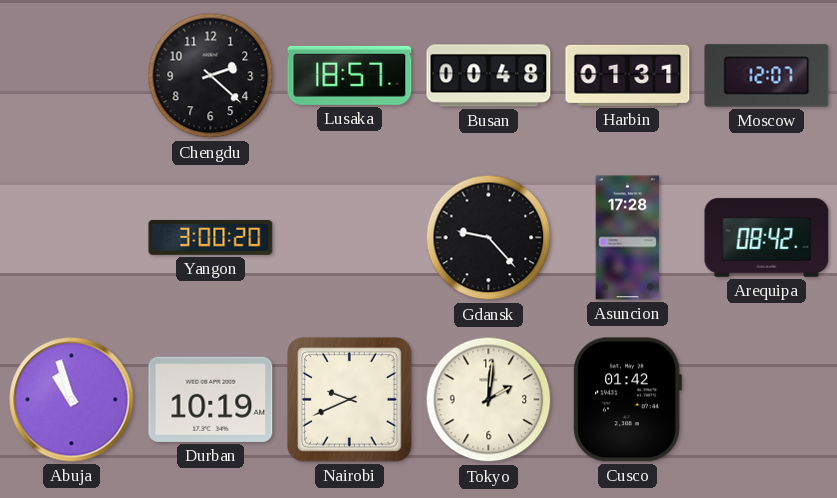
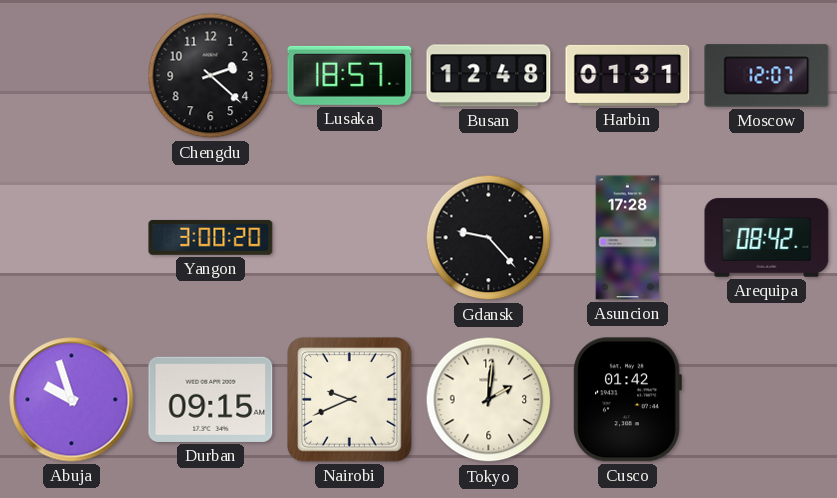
Busan: 00:48 -> 12:48 (489, 76)
Abuja: 10:57 -> 9:57 (72, 400)
Durban: 10:19 -> 09:15 (211, 399)
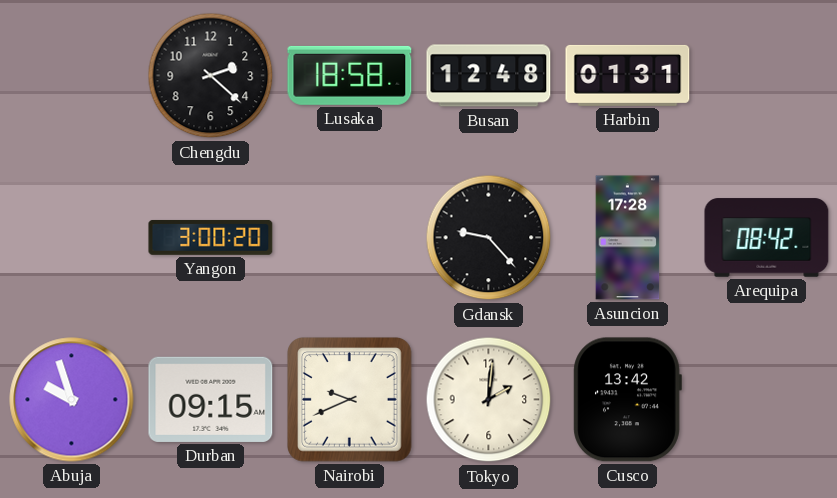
Lusaka: 18:57 -> 18:58 (350, 75)
Moscow: 12:07 -> none (767, 76)
Cusco: 01:42 -> 13:42 (627, 400)
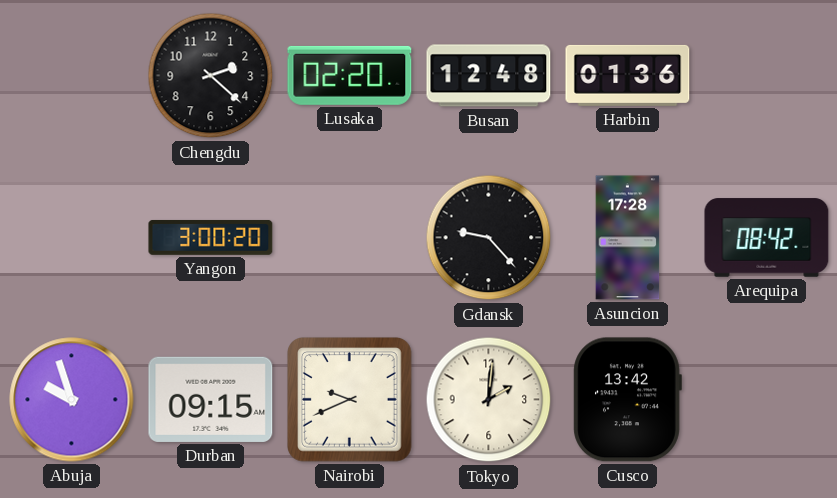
Lusaka: 18:58 -> 02:20 (350, 75)
Harbin: 01:31 -> 01:36 (628, 75)
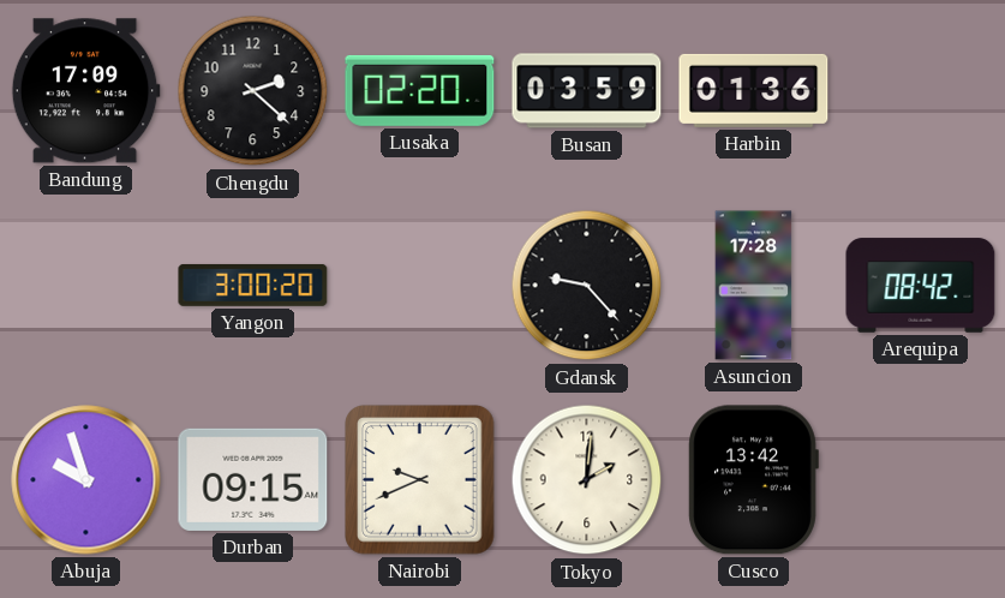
Bandung: none -> 17:09 (85, 91)
Busan: 12:48 -> 03:59 (587, 91)
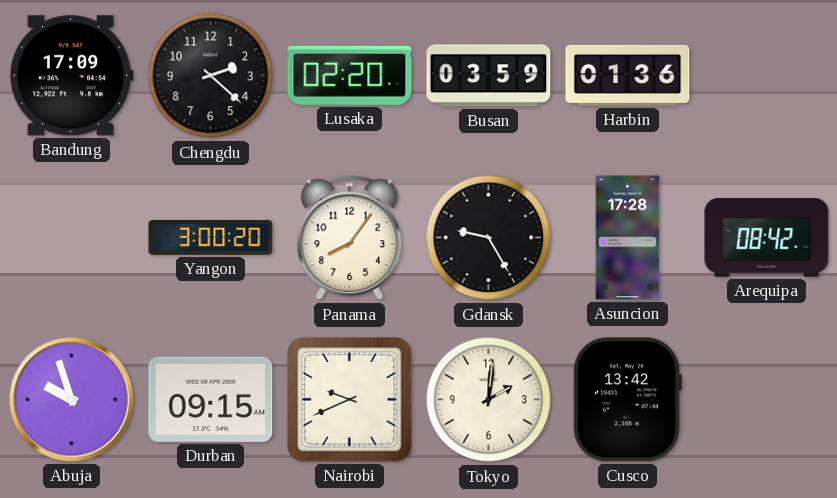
Panama: none -> 8:06 (350, 238)
Gdansk: 9:23 -> 9:25 (489, 238)
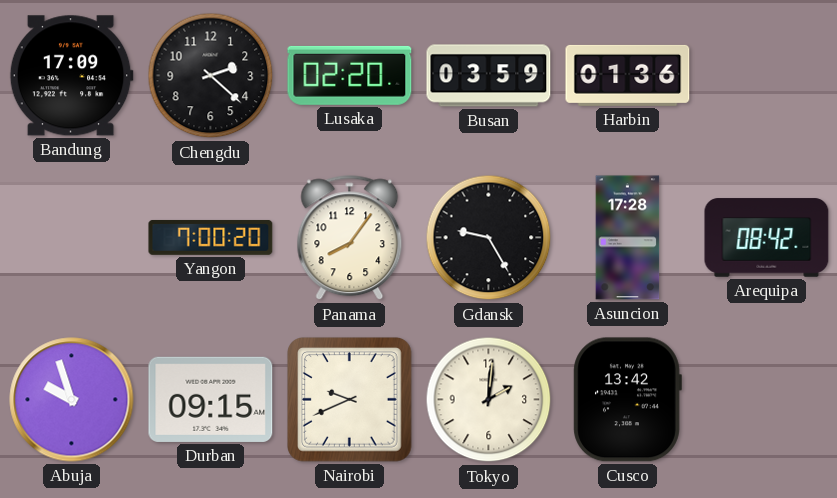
Yangon: 3:00 -> 7:00 (211, 237)
